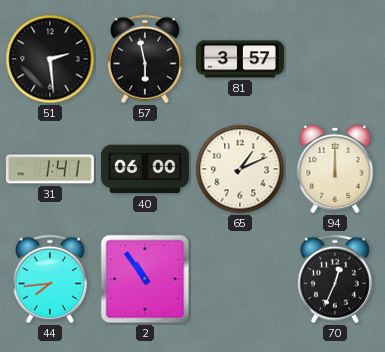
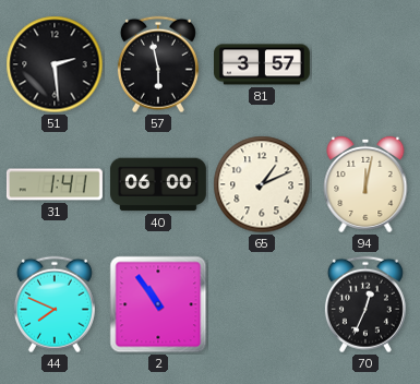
94: 12:00 -> 12:02 (365, 184)
44: 7:44 -> 7:49 (55, 304)
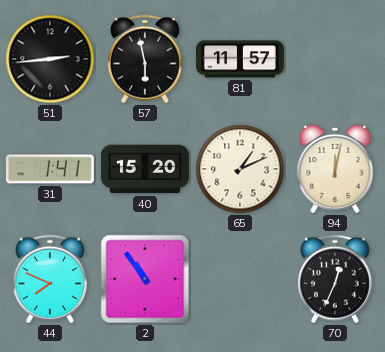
51: 2:29 -> 2:44 (50, 59)
81: 3:57 -> 11:57 (241, 59)
40: 06:00 -> 15:20 (145, 169)
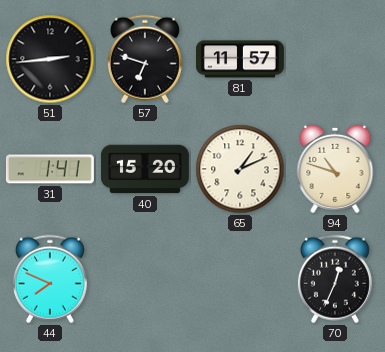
57: 5:58 -> 6:48 (145, 59)
94: 12:02 -> 10:48 (335, 169)
2: 10:54 -> none (145, 279)
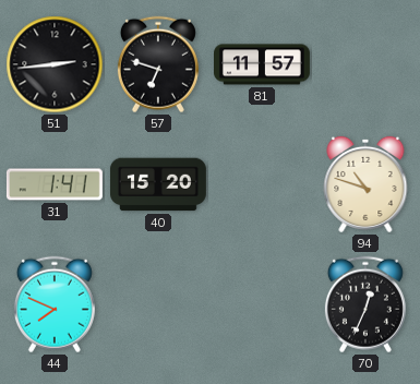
65: 1:11 -> none (240, 169)
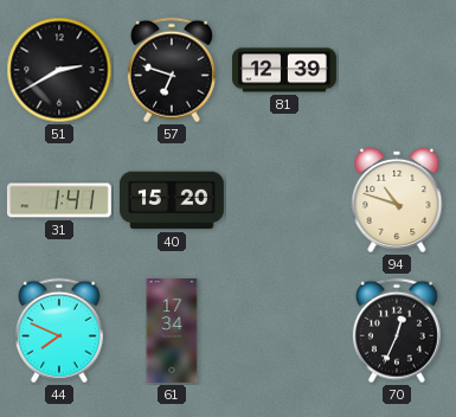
51: 2:44 -> 2:40 (59, 70)
81: 11:57 -> 12:39 (285, 70)
61: none -> 17:34 (172, 332)
